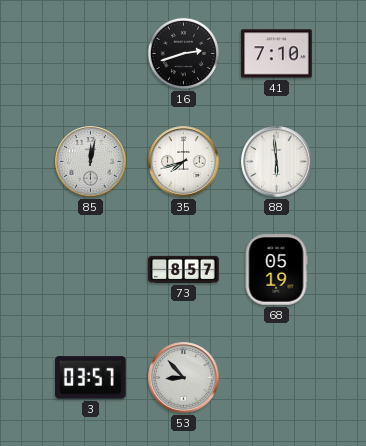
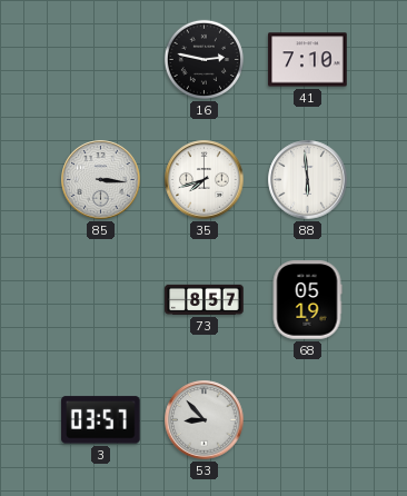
16: 2:42 -> 2:47 (203, 59)
85: 12:02 -> 3:16 (101, 180)
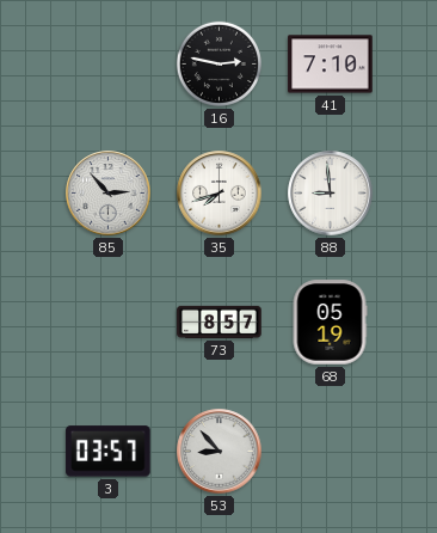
85: 3:16 -> 2:53 (109, 194)
88: 5:59 -> 8:59 (331, 194)
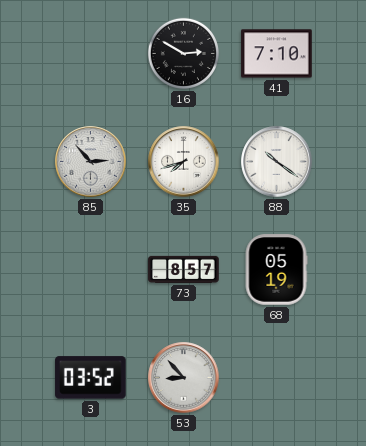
16: 2:47 -> 2:50 (183, 53)
88: 8:59 -> 10:21 (277, 162)
3: 03:57 -> 03:52 (91, 378)
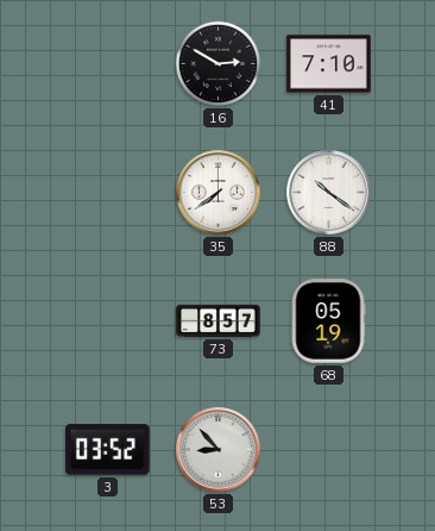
85: 2:53 -> none (91, 162)
35: 7:42 -> 7:39 (219, 193)
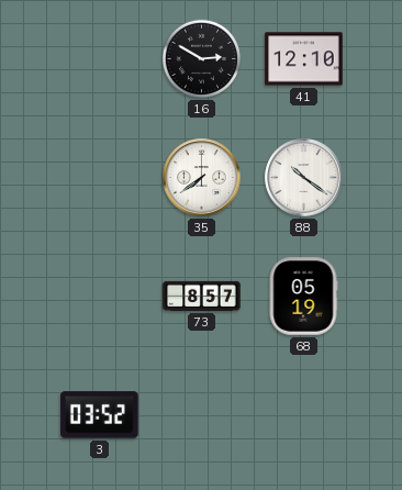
41: 7:10 -> 12:10 (304, 59)
53: 8:53 -> none (219, 450)
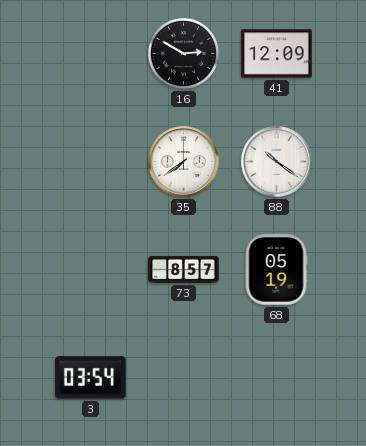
41: 12:10 -> 12:09 (277, 54)
3: 03:52 -> 03:54 (91, 378)
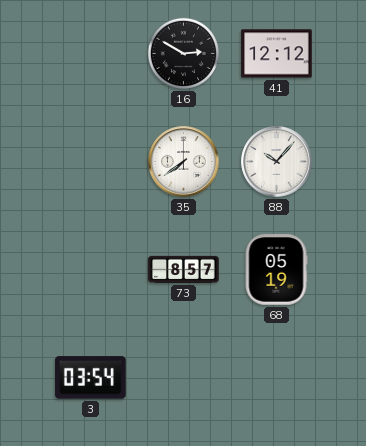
41: 12:09 -> 12:12 (277, 54)
88: 10:21 -> 10:07 (277, 162)
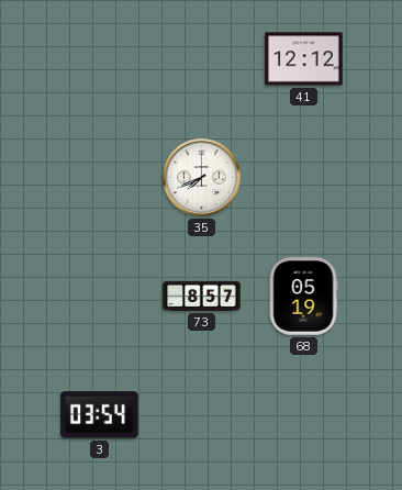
16: 2:50 -> none (183, 53)
35: 7:39 -> 7:41 (202, 178)
88: 10:07 -> none (277, 162)
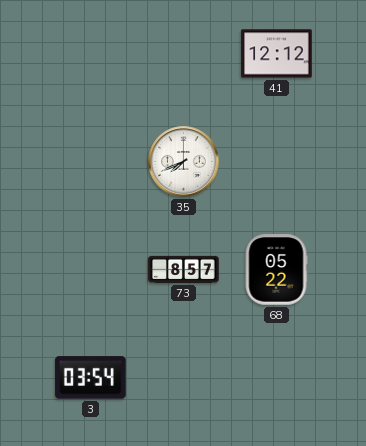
68: 05:19 -> 05:22 (276, 270)
